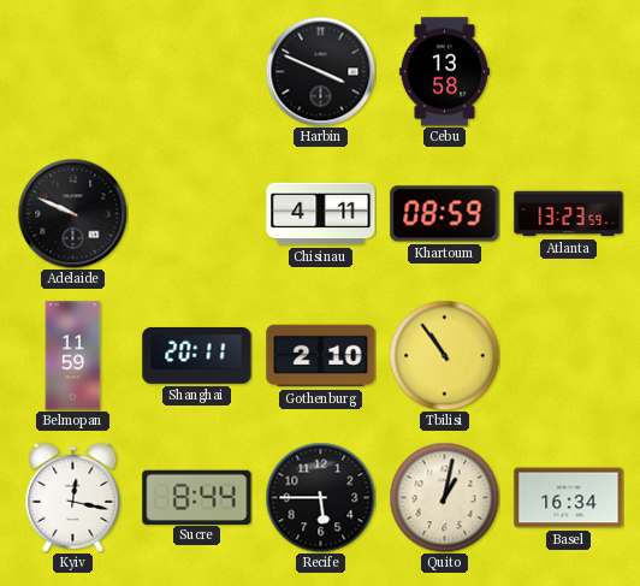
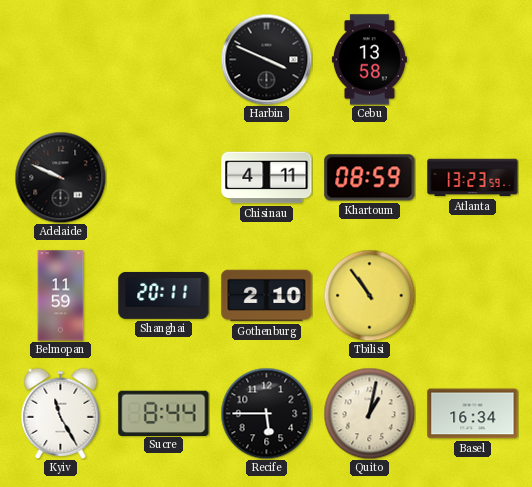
Kyiv: 12:17 -> 11:25 (61, 413)
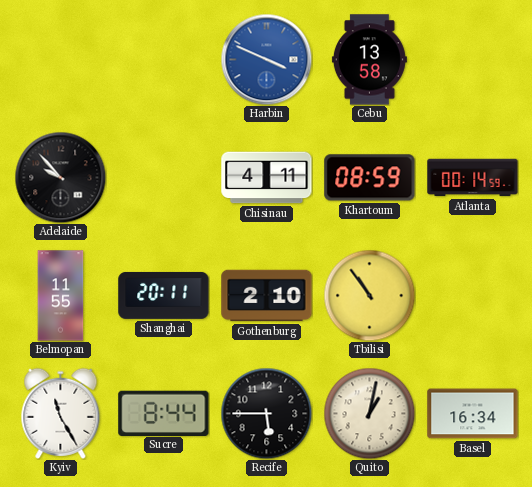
Harbin dial: black -> blue (266, 59)
Adelaide: 9:49 -> 9:53 (60, 177)
Atlanta: 13:23 -> 00:14 (473, 178)
Belmopan: 11:59 -> 11:55 (61, 296)
